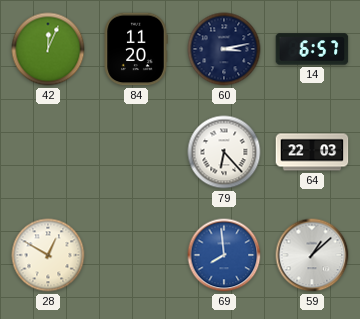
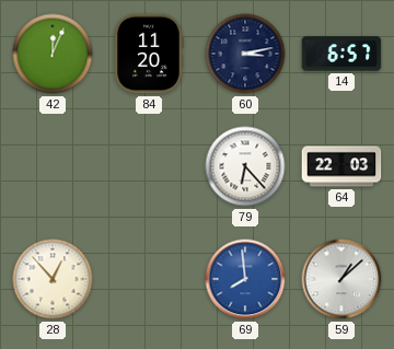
28: 12:50 -> 12:53 (53, 279)
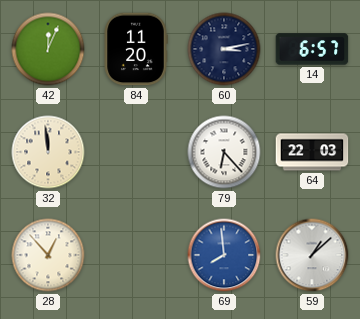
32: none -> 11:59 (48, 152)
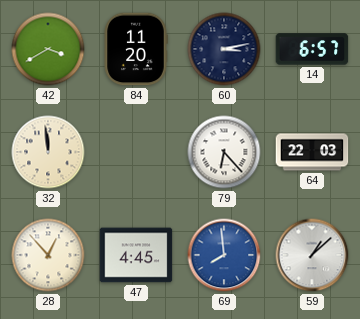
42: 12:04 -> 3:40 (48, 49)
47: none -> 4:45 (136, 255)
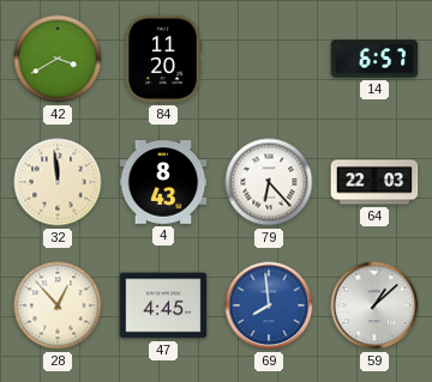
60: 3:13 -> none (224, 49)
4: none -> 8:43 (163, 182)
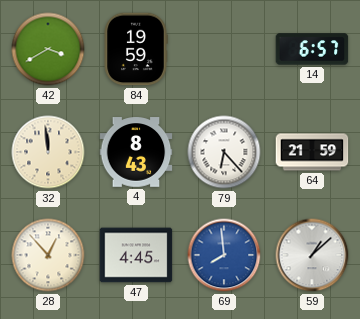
84: 11:20 -> 19:59 (136, 49)
64: 22:03 -> 21:59 (312, 152)
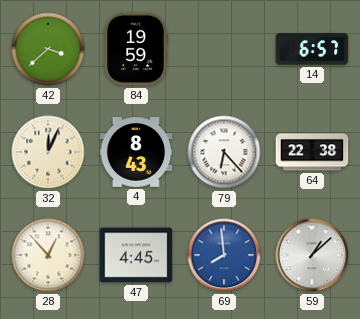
42: 3:40 -> 3:38 (48, 49)
32: 11:59 -> 12:04 (48, 152)
64: 21:59 -> 22:38 (312, 152)
